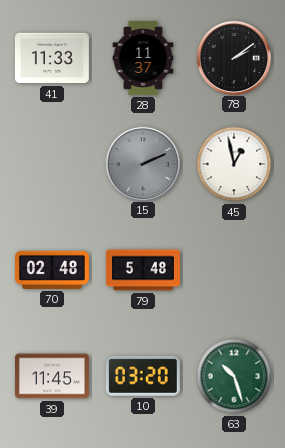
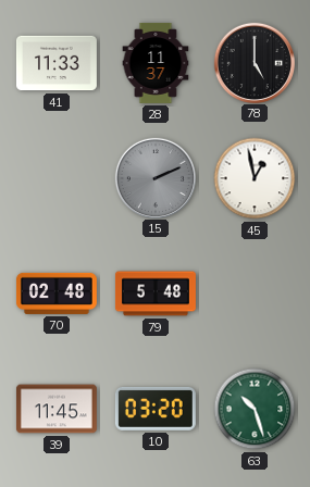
78: 2:09 -> 5:00 (253, 62)
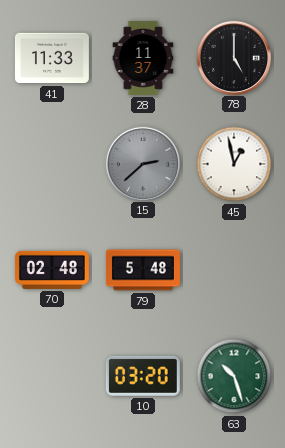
15: 2:11 -> 2:38 (142, 163)
39: 11:45 -> none (57, 409)
